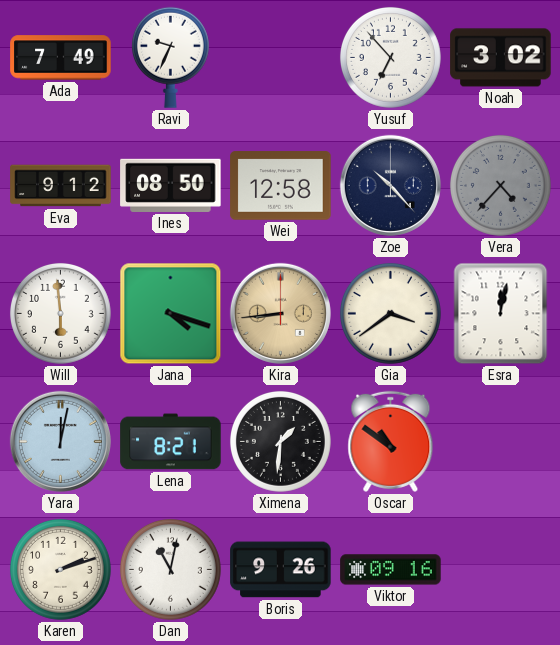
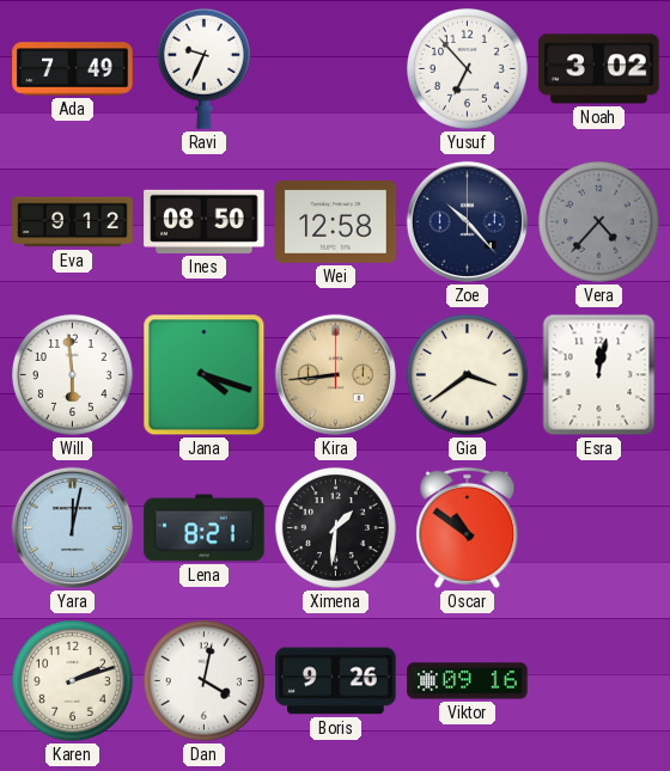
Dan: 11:02 -> 4:02 (203, 680)
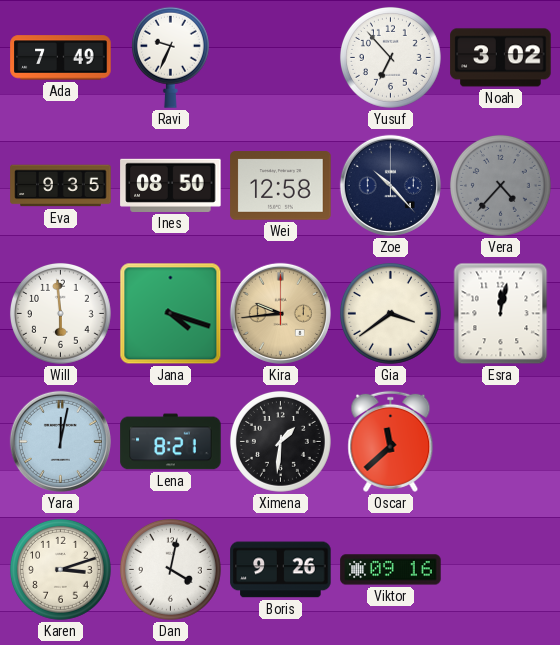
Eva: 9:12 -> 9:35 (61, 186)
Kira: 8:44 -> 9:44 (280, 313)
Oscar: 10:51 -> 11:38 (391, 441)
Karen: 2:12 -> 3:12 (60, 569)
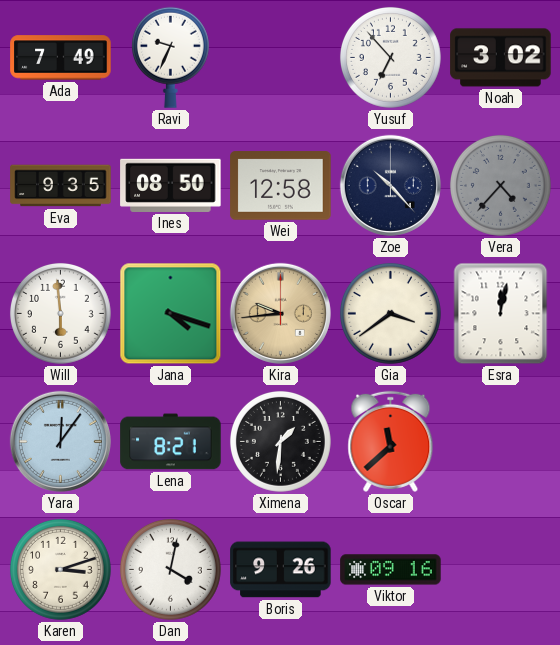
Yara: 12:02 -> 12:06 (60, 441)
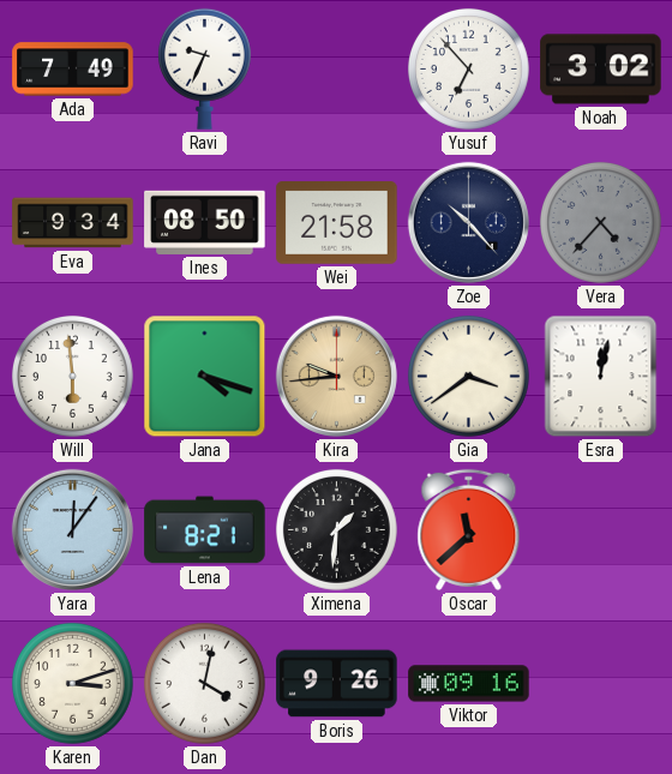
Eva: 9:35 -> 9:34 (73, 223)
Wei: 12:58 -> 21:58 (337, 223)
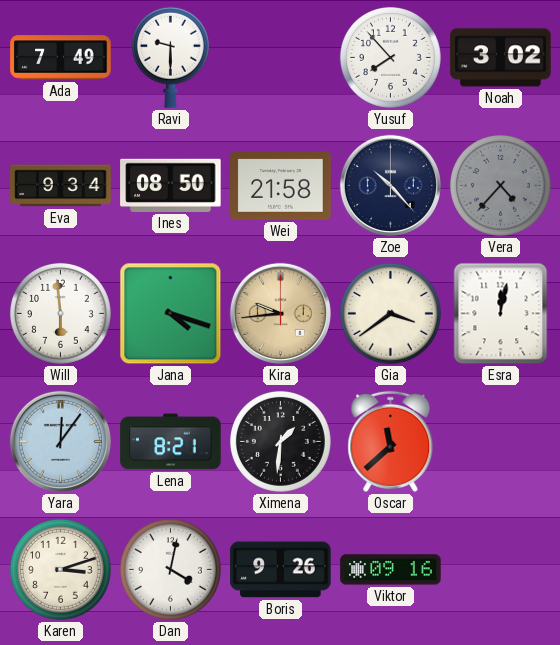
Ravi: 9:34 -> 9:30 (170, 57)
Yusuf: 6:53 -> 7:53 (390, 57)
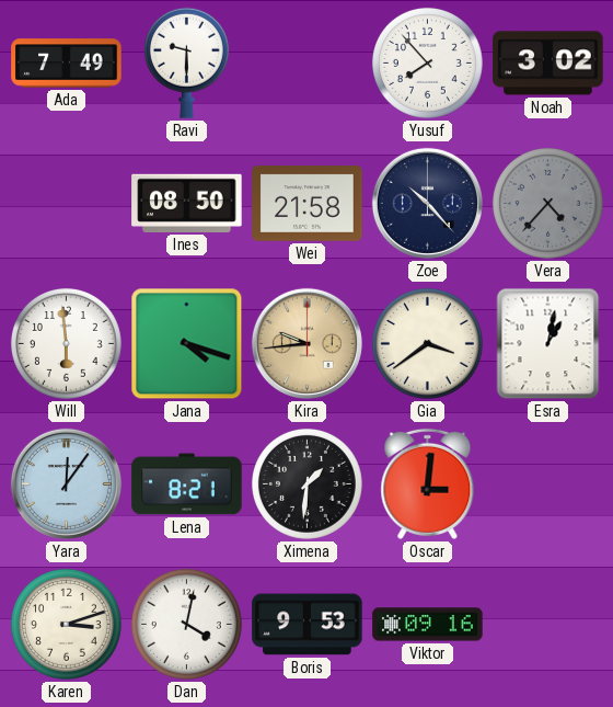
Eva: 9:34 -> none (61, 186)
Esra: 12:02 -> 1:02 (548, 344)
Oscar: 11:38 -> 3:01 (428, 483)
Boris: 9:26 -> 9:53 (308, 625)
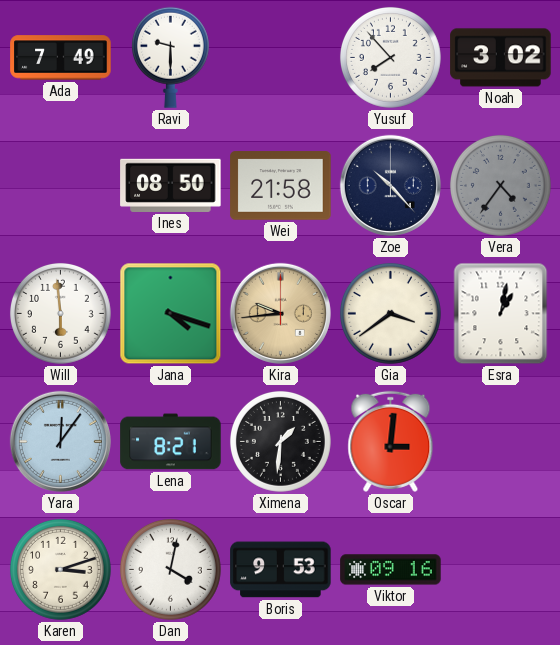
Vera: 4:37 -> 4:36 (500, 185)
